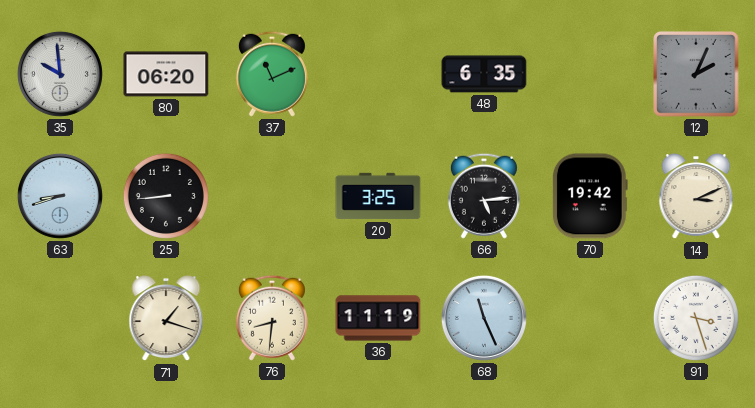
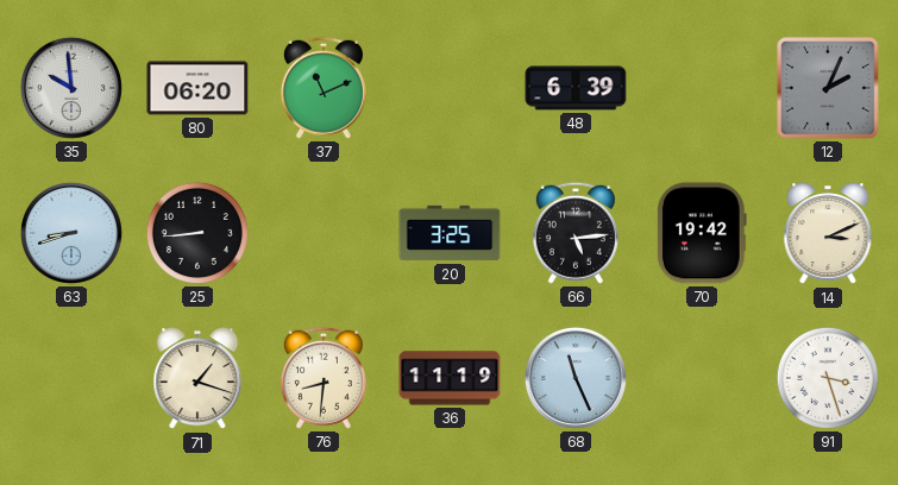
48: 6:35 -> 6:39 (576, 88)
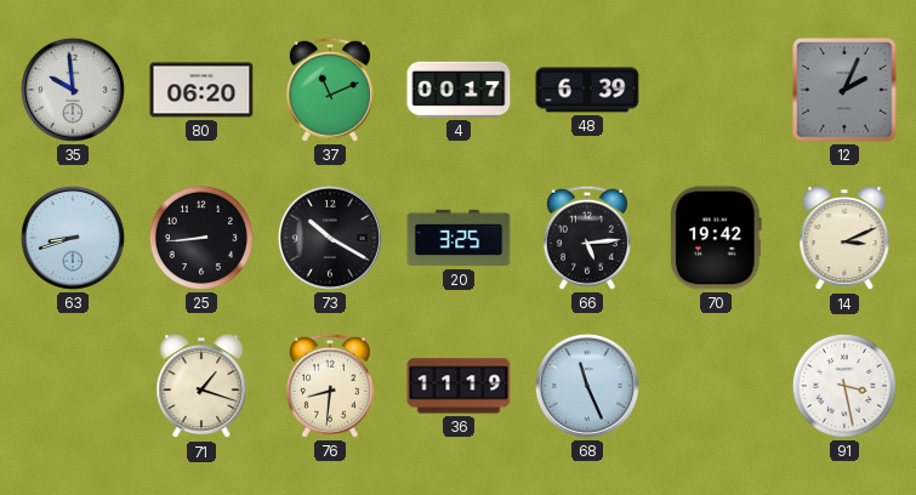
4: none -> 00:17 (459, 90)
73: none -> 10:20 (330, 238)
91: 3:27 -> 3:28 (844, 386)
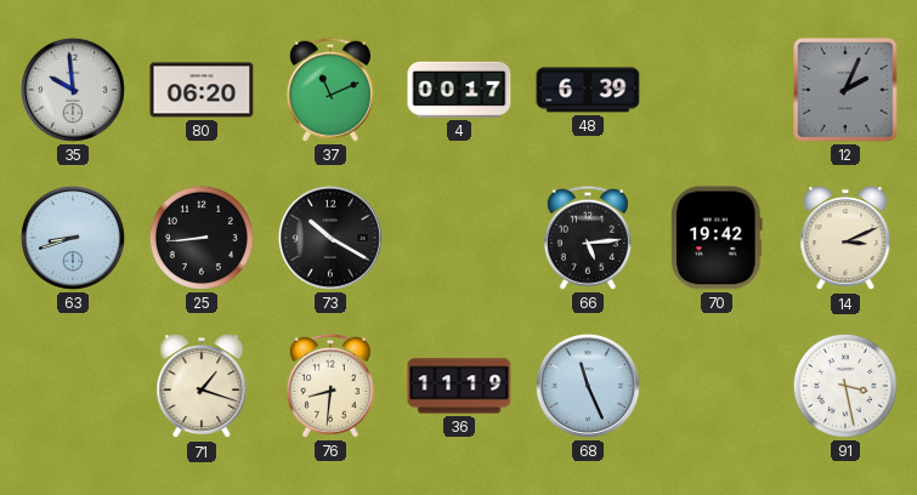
20: 3:25 -> none (459, 238)
